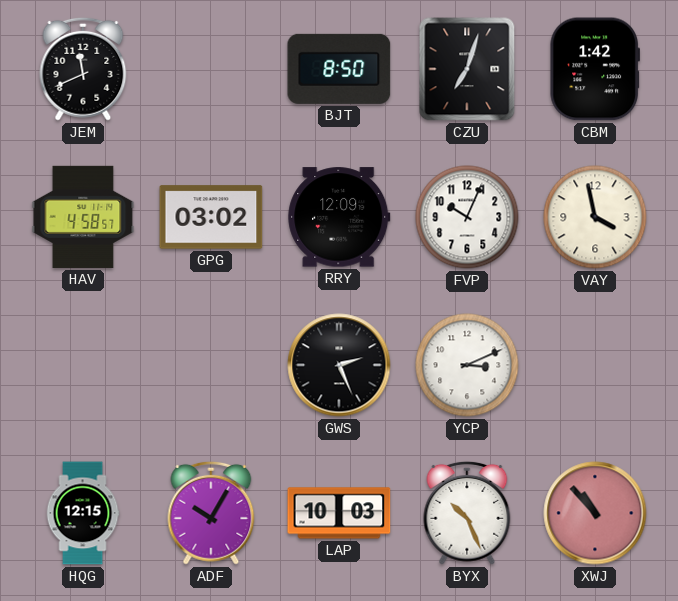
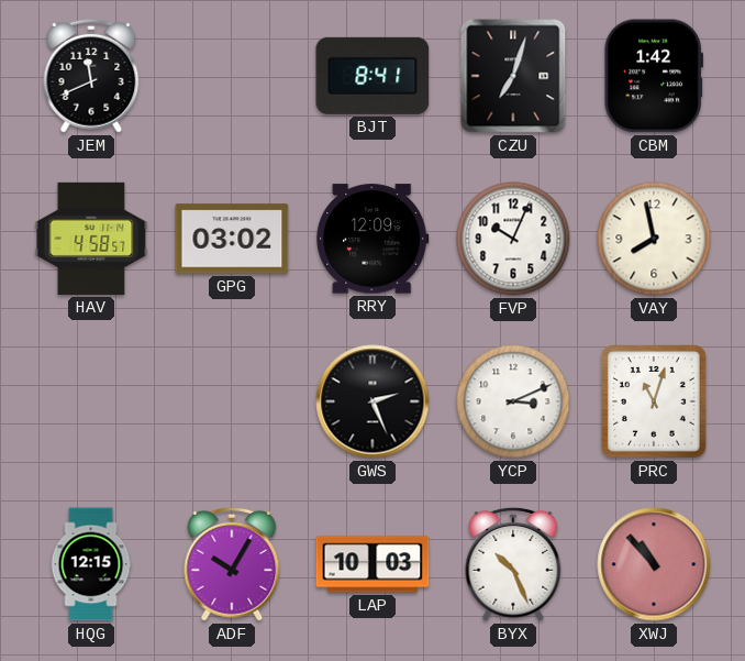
BJT: 8:50 -> 8:41 (372, 76)
VAY: 3:58 -> 7:58 (654, 239)
PRC: none -> 11:03 (655, 403)
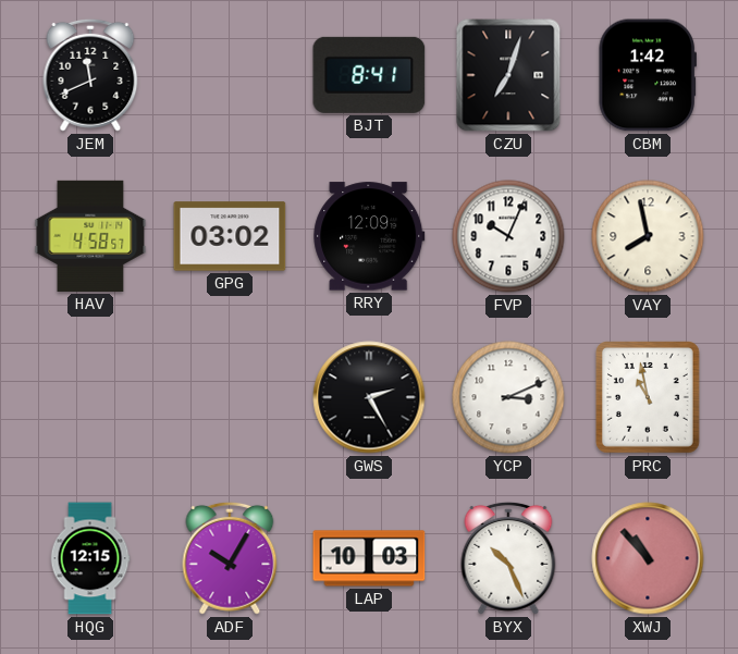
GWS: 2:26 -> 2:25 (369, 397)
PRC: 11:03 -> 10:58 (649, 398)
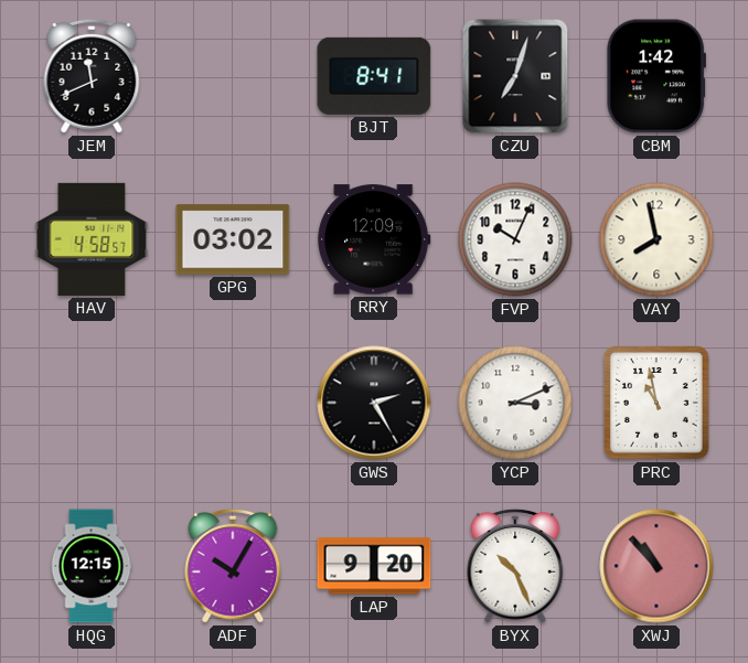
LAP: 10:03 -> 9:20 (374, 566)
